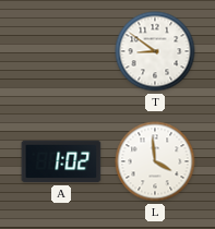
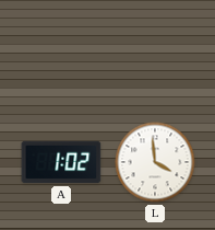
T: 8:51 -> none (155, 51)
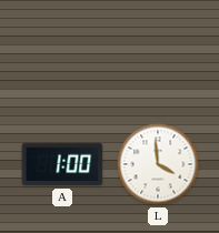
A: 1:02 -> 1:00 (62, 164)
